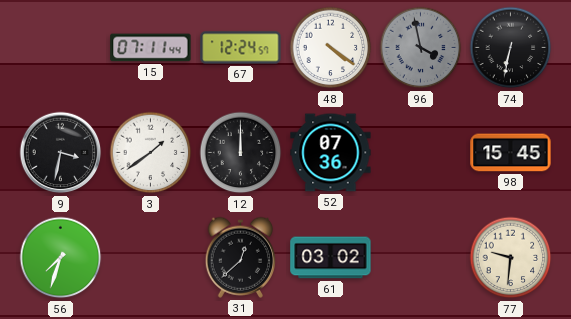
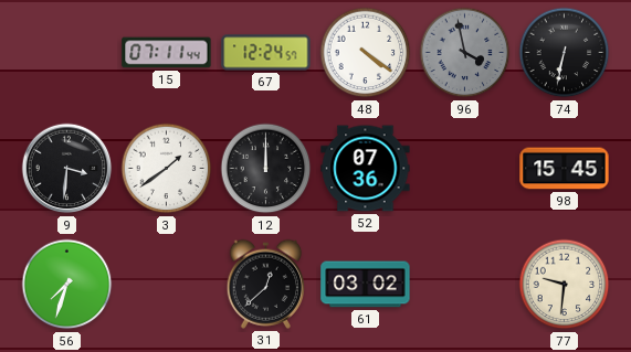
9: 3:32 -> 3:31 (67, 169)
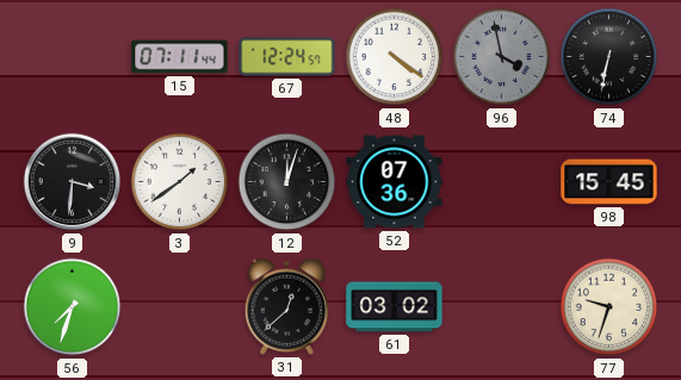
12: 12:00 -> 12:03 (287, 182)
77: 9:31 -> 9:33 (609, 307)
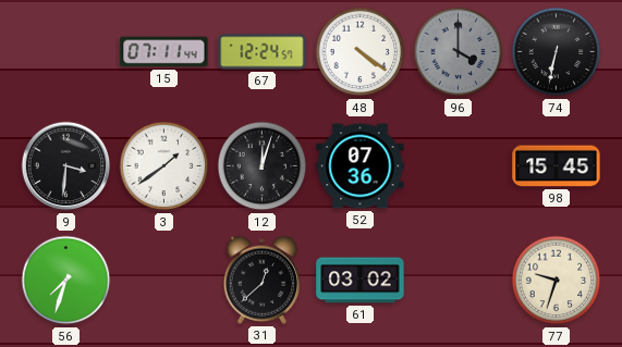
96: 3:58 -> 4:00 (459, 52)
